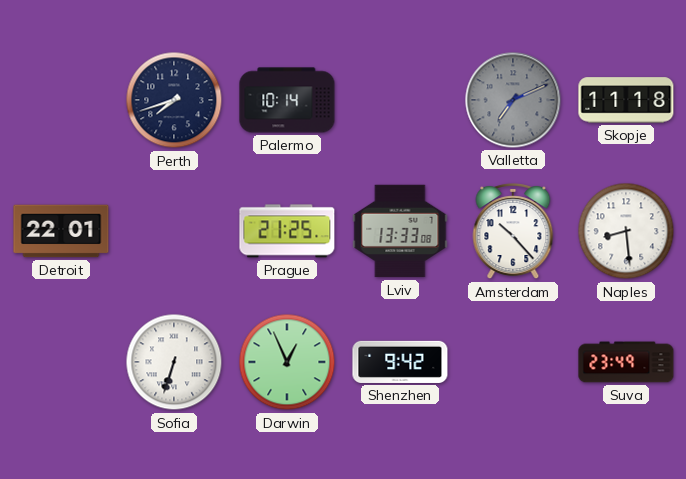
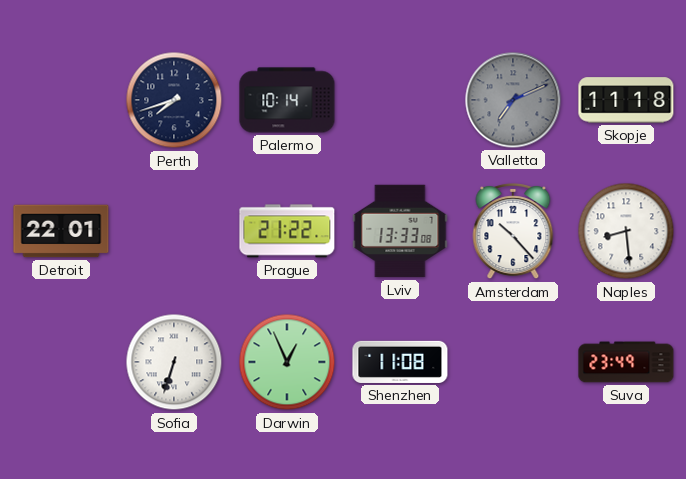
Prague: 21:25 -> 21:22 (287, 231)
Shenzhen: 9:42 -> 11:08 (400, 362)
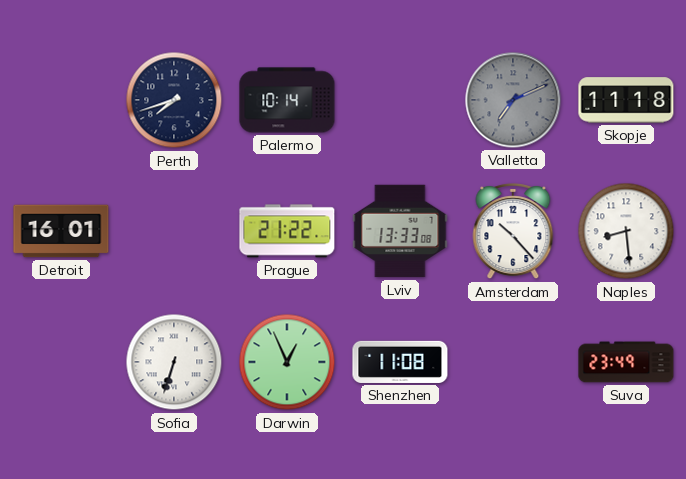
Detroit: 22:01 -> 16:01 (61, 231)
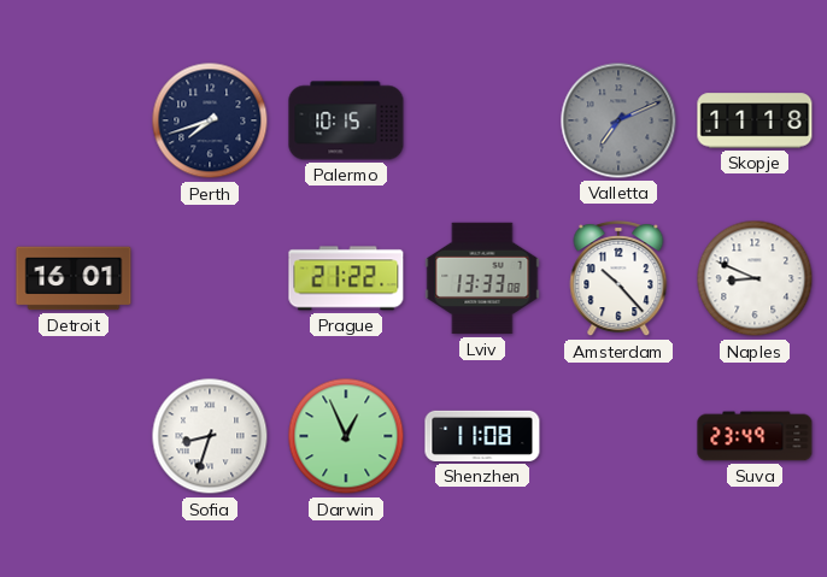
Palermo: 10:14 -> 10:15 (346, 120)
Naples: 8:29 -> 8:49 (755, 278)
Sofia: 6:33 -> 8:33 (210, 436)
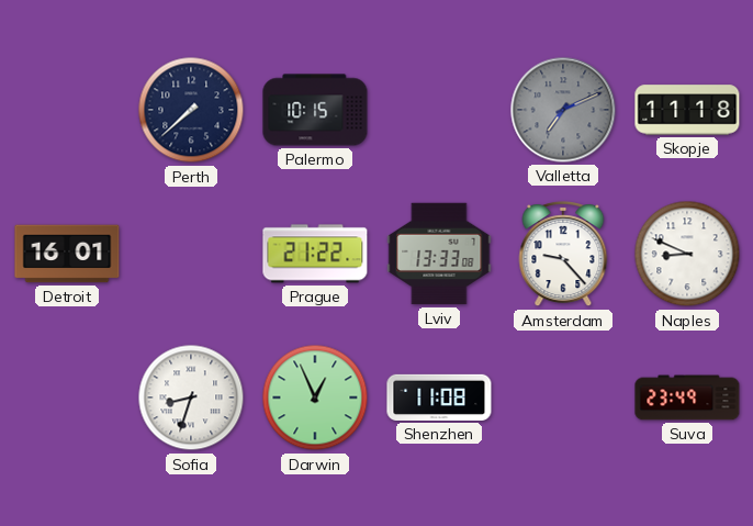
Perth: 7:42 -> 7:38 (191, 110)
Amsterdam: 10:23 -> 9:23 (563, 255)
